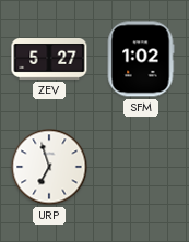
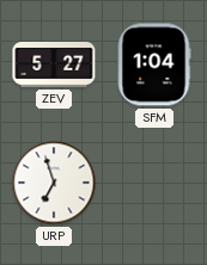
SFM: 1:02 -> 1:04 (154, 64)
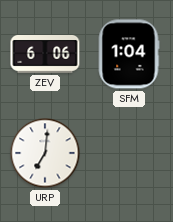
ZEV: 5:27 -> 6:06 (45, 54)
URP: 6:57 -> 7:01 (45, 153)
